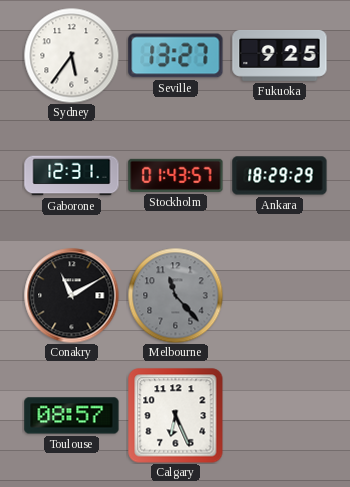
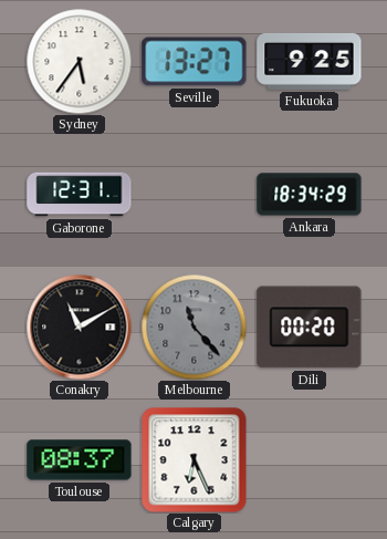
Stockholm: 01:43 -> none (176, 175)
Ankara: 18:29 -> 18:34 (310, 195)
Dili: none -> 00:20 (310, 328)
Toulouse: 08:57 -> 08:37 (80, 460)
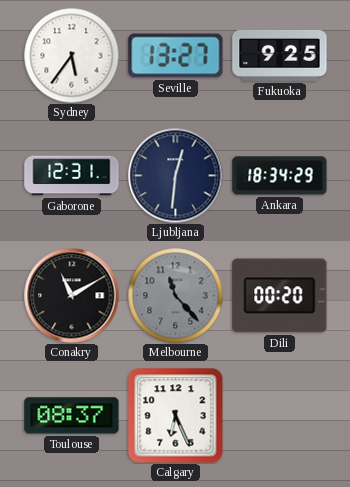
Ljubljana: none -> 12:31 (175, 175)
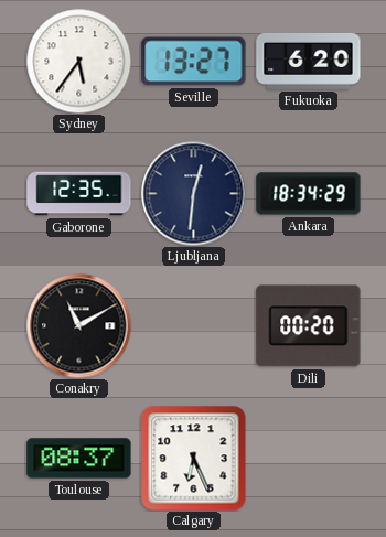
Fukuoka: 9:25 -> 6:20 (309, 61)
Gaborone: 12:31 -> 12:35 (79, 194)
Melbourne: 11:23 -> none (175, 295)
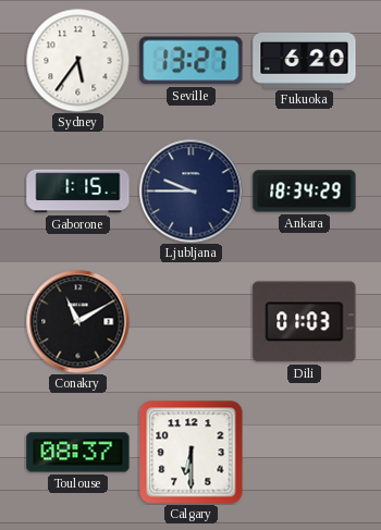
Gaborone: 12:35 -> 1:15 (78, 192)
Ljubljana: 12:31 -> 9:45 (190, 190)
Dili: 00:20 -> 01:03 (305, 322)
Calgary: 6:26 -> 6:30 (192, 453)
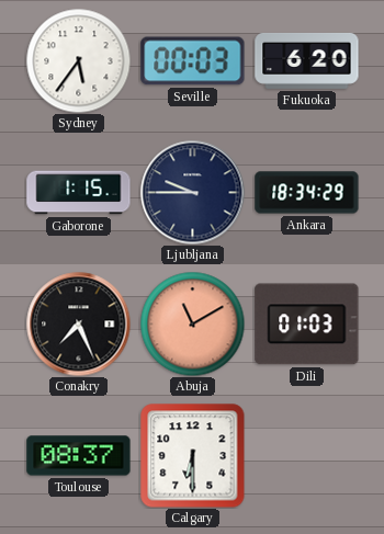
Seville: 13:27 -> 00:03 (193, 61)
Conakry: 11:10 -> 7:26 (78, 323)
Abuja: none -> 11:10 (192, 323)
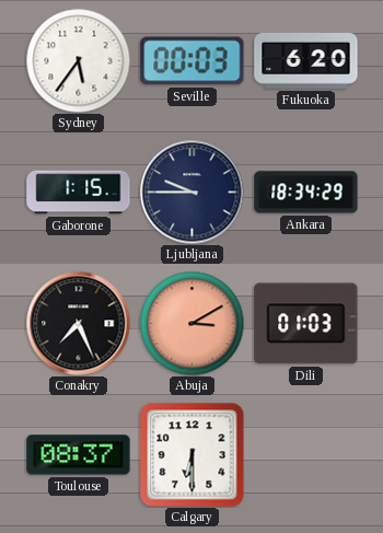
Abuja: 11:10 -> 3:10 (191, 323)
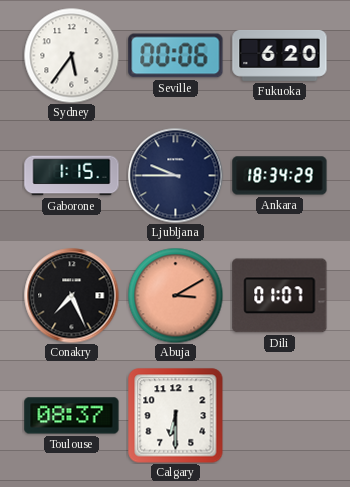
Seville: 00:03 -> 00:06 (176, 56)
Dili: 01:03 -> 01:07 (280, 296)
